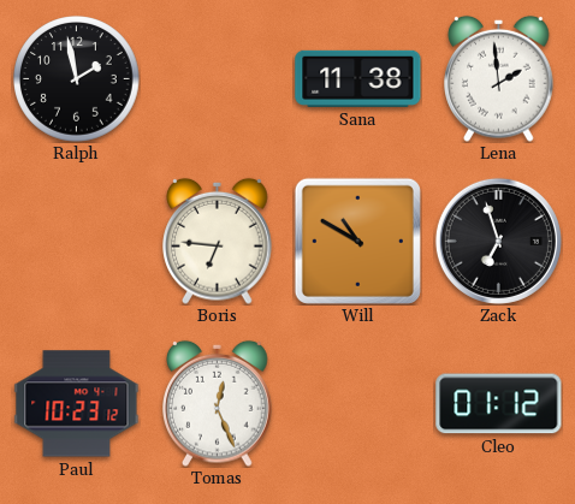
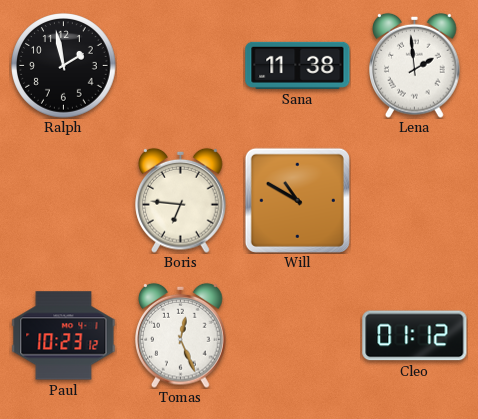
Zack: 6:57 -> none (498, 241)
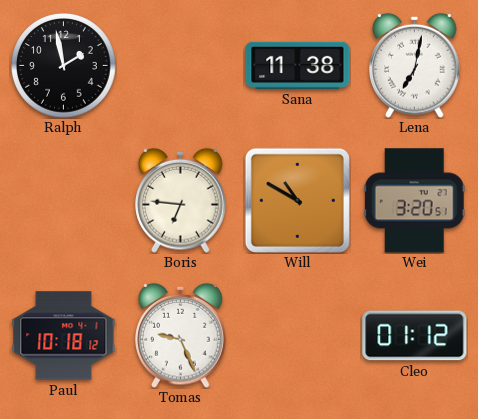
Lena: 1:59 -> 7:02 (415, 65)
Wei: none -> 3:20 (414, 201)
Paul: 10:23 -> 10:18 (64, 336)
Tomas: 12:26 -> 9:26 (181, 335)
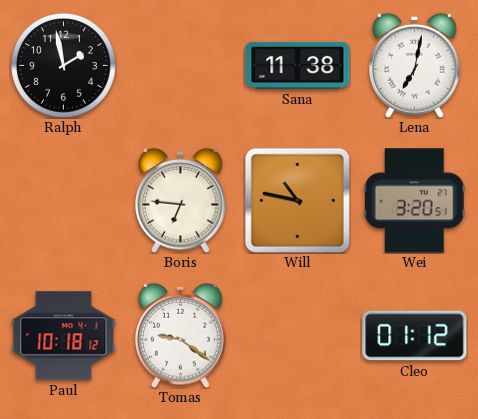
Will: 10:50 -> 10:47 (297, 200)
Tomas: 9:26 -> 9:21 (181, 335)
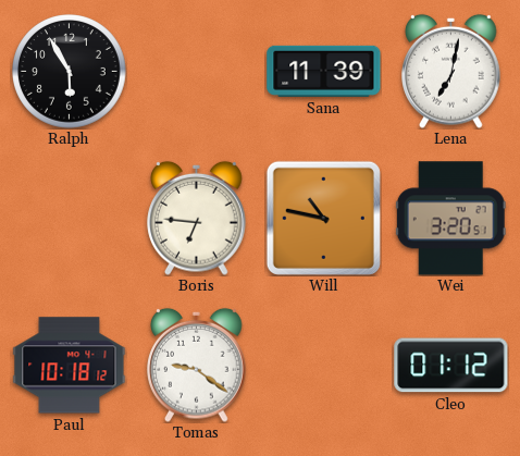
Ralph: 1:58 -> 5:55 (70, 72)
Sana: 11:38 -> 11:39 (324, 71)
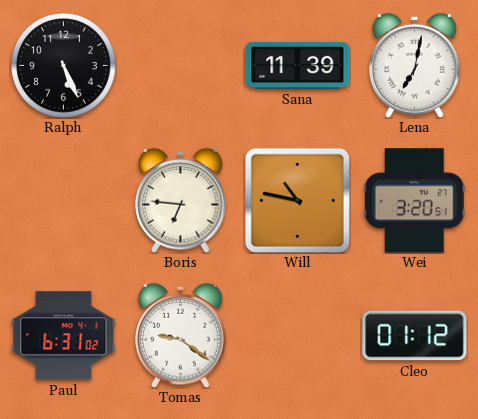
Ralph: 5:55 -> 5:26 (64, 66)
Paul: 10:18 -> 6:31 (64, 336)
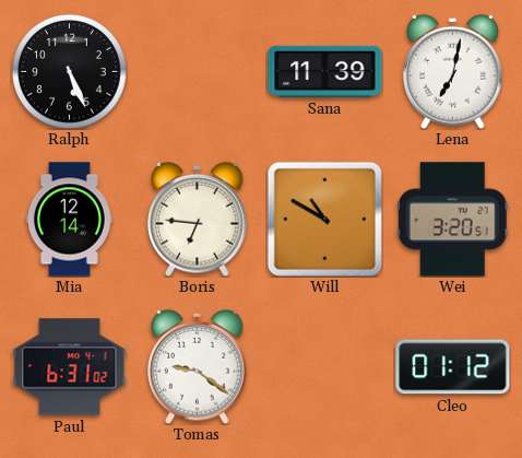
Mia: none -> 12:14 (69, 220)
Will: 10:47 -> 10:50 (324, 219)
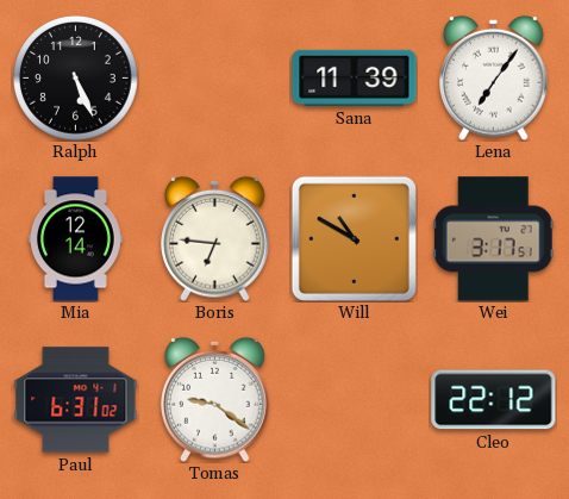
Lena: 7:02 -> 7:06 (494, 77)
Wei: 3:20 -> 3:17 (493, 239)
Cleo: 01:12 -> 22:12 (494, 400)
